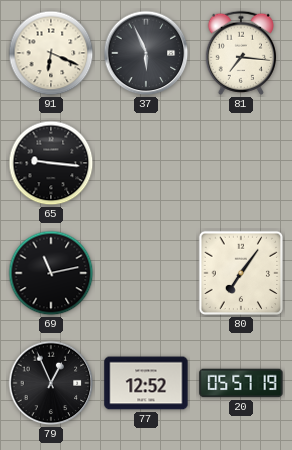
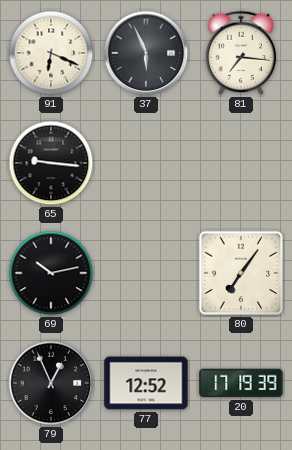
69: 11:13 -> 10:13 (51, 273)
20: 05:57 -> 17:19 (241, 383)
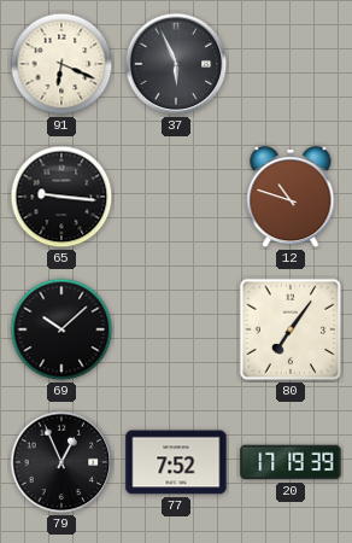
81: 7:16 -> none (241, 53)
12: none -> 10:48 (291, 198)
69: 10:13 -> 10:08 (61, 329)
77: 12:52 -> 7:52 (176, 462)
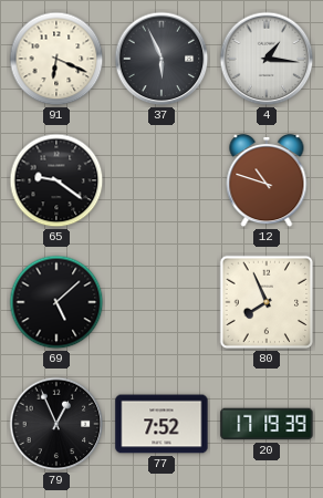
4: none -> 1:16 (267, 59)
65: 9:16 -> 9:21 (56, 180)
69: 10:08 -> 5:08 (56, 302)
80: 7:06 -> 7:56 (267, 302)
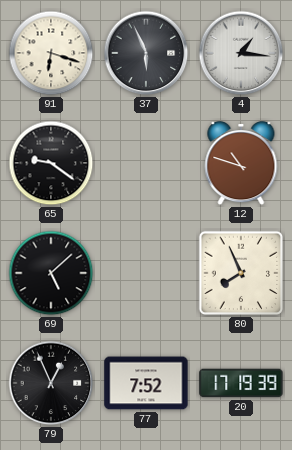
91: 6:19 -> 6:18 (51, 53)
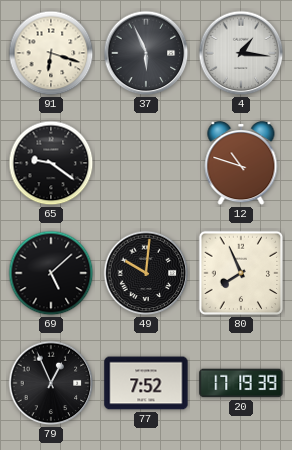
49: none -> 10:01 (146, 273)
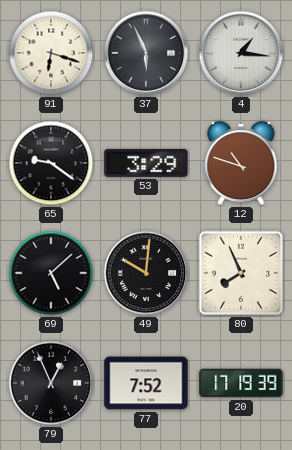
53: none -> 3:29 (146, 163)
